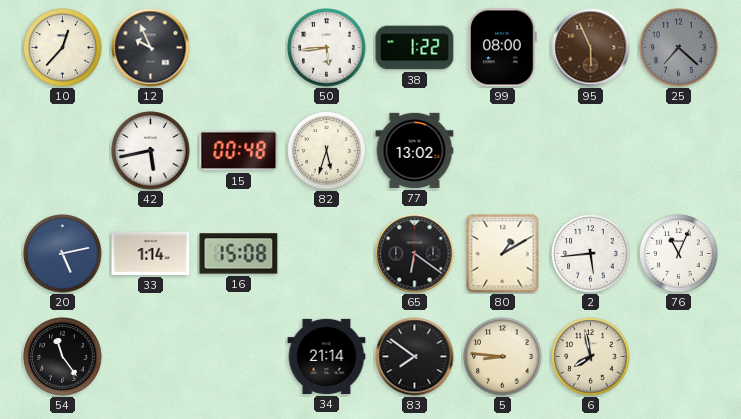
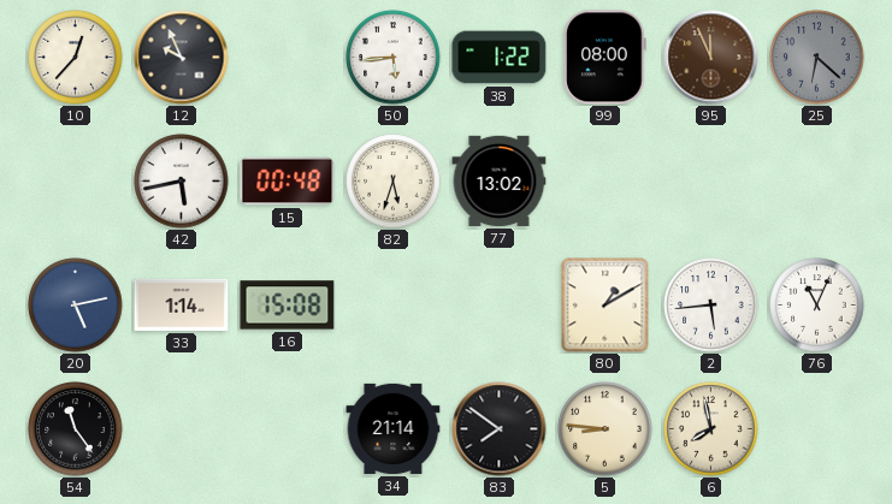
95: 5:56 -> 11:56 (711, 58)
25: 7:22 -> 6:22 (817, 58)
65: 6:21 -> none (415, 254)
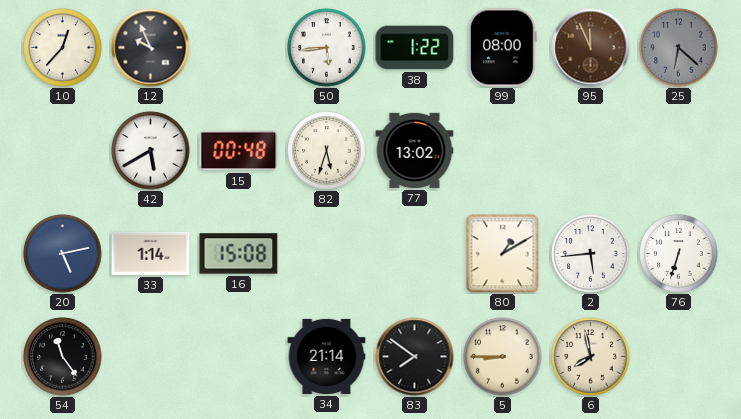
42: 5:43 -> 5:40 (151, 151)
76: 11:04 -> 6:33 (679, 254)
5: 8:46 -> 8:45 (503, 357)
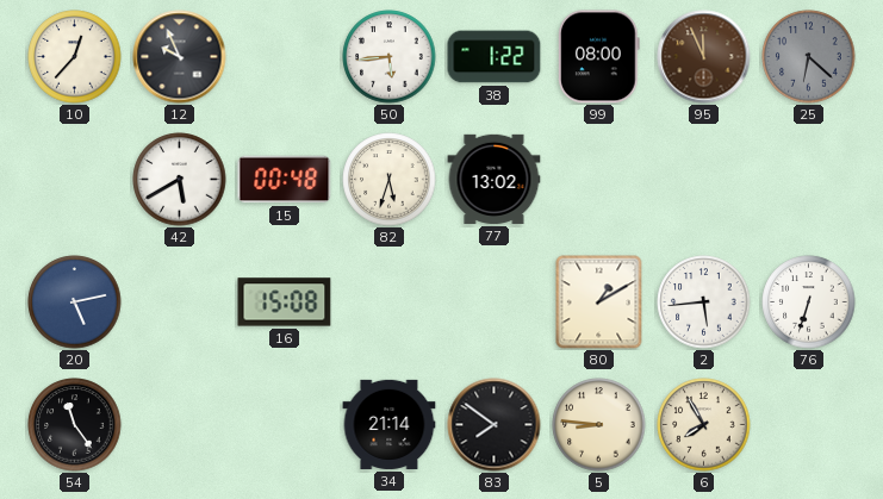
33: 1:14 -> none (151, 253)
5: 8:45 -> 8:46 (599, 425)
6: 7:58 -> 7:55 (704, 425)
